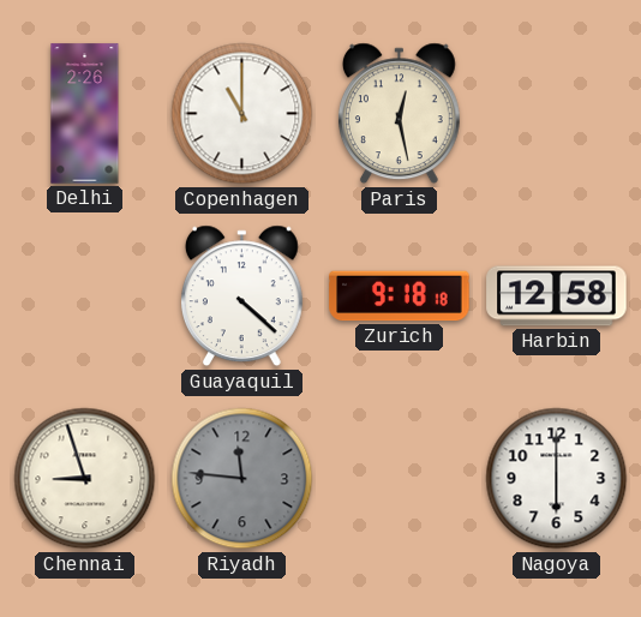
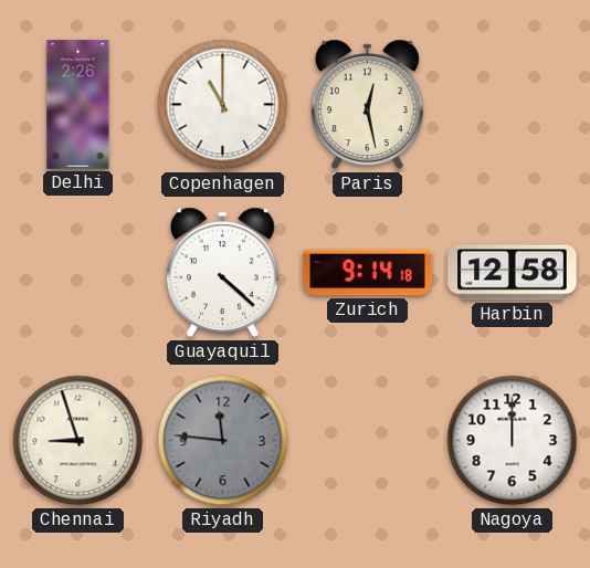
Zurich: 9:18 -> 9:14 (368, 273)
Nagoya: 6:00 -> 12:00 (513, 441)
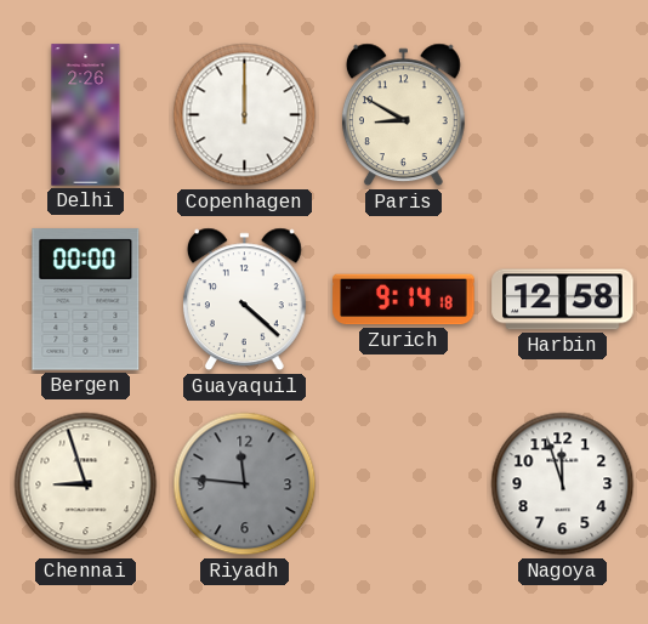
Copenhagen: 11:00 -> 12:00 (245, 115)
Paris: 12:28 -> 8:50 (403, 115)
Bergen: none -> 00:00 (86, 300)
Nagoya: 12:00 -> 11:57 (563, 484)
